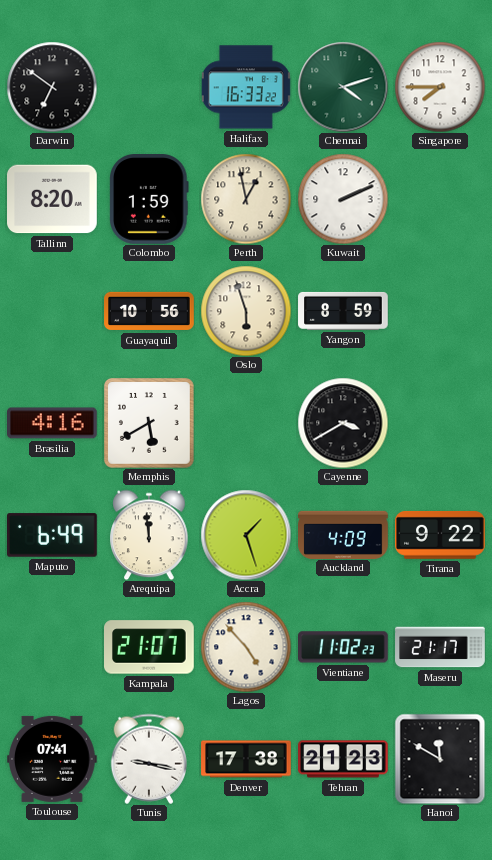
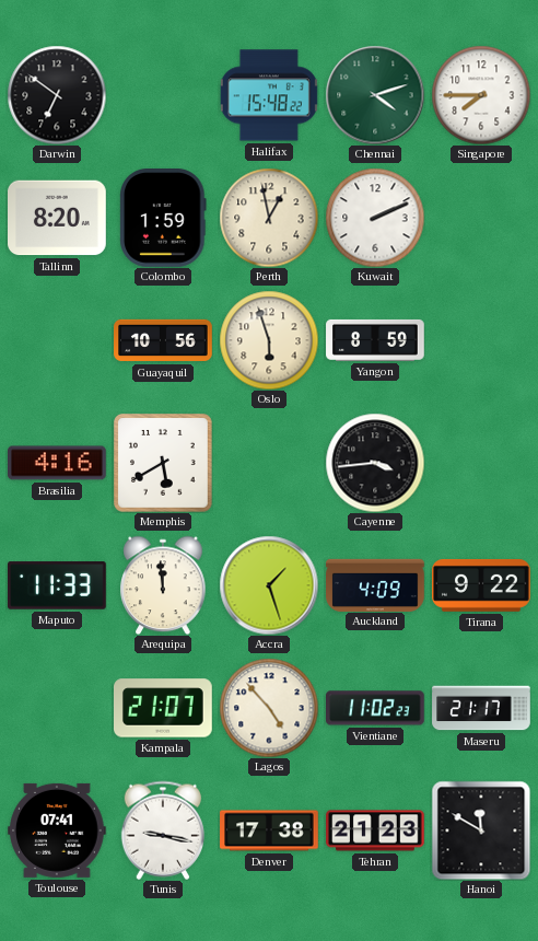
Halifax: 16:33 -> 15:48 (269, 95)
Cayenne: 3:40 -> 3:44 (375, 463)
Maputo: 6:49 -> 11:33 (58, 585)
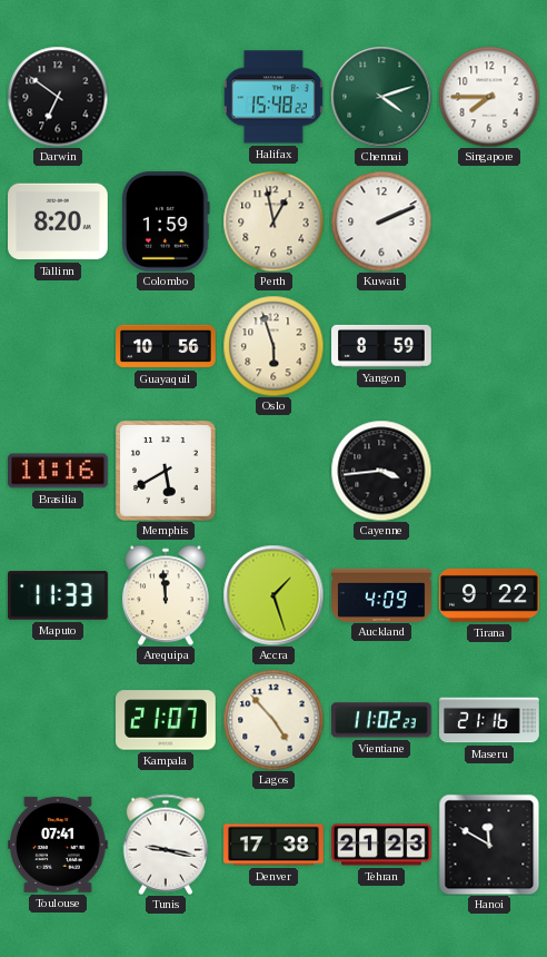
Brasilia: 4:16 -> 11:16 (59, 471)
Maseru: 21:17 -> 21:16 (489, 720)
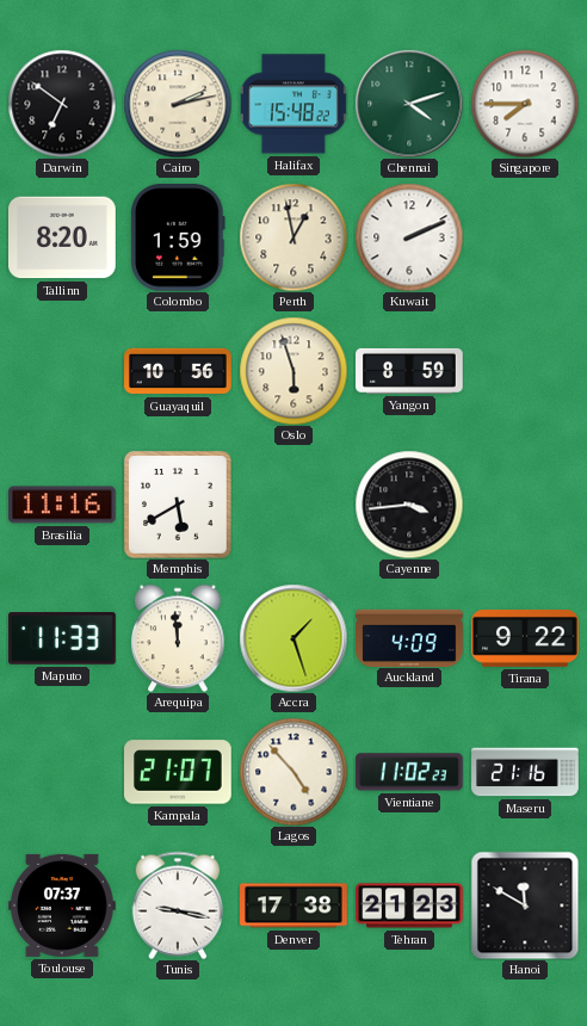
Cairo: none -> 2:13 (178, 104)
Toulouse: 07:41 -> 07:37 (63, 906)
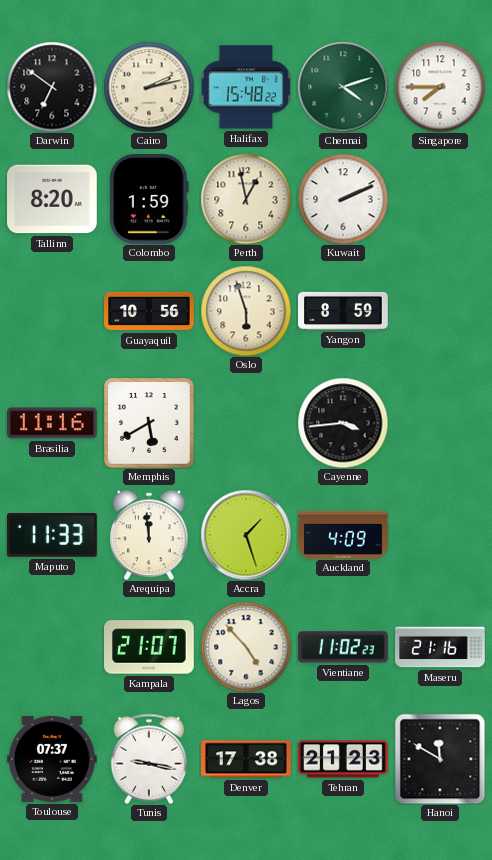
Tirana: 9:22 -> none (526, 638)
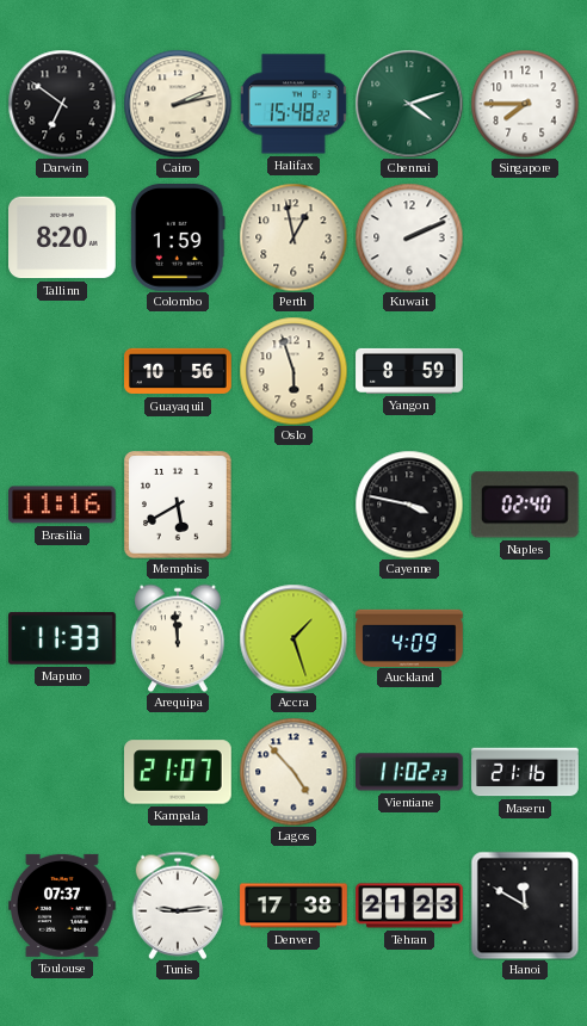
Cayenne: 3:44 -> 3:47 (409, 505)
Naples: none -> 02:40 (525, 505)
Tunis: 9:17 -> 9:14 (177, 906)
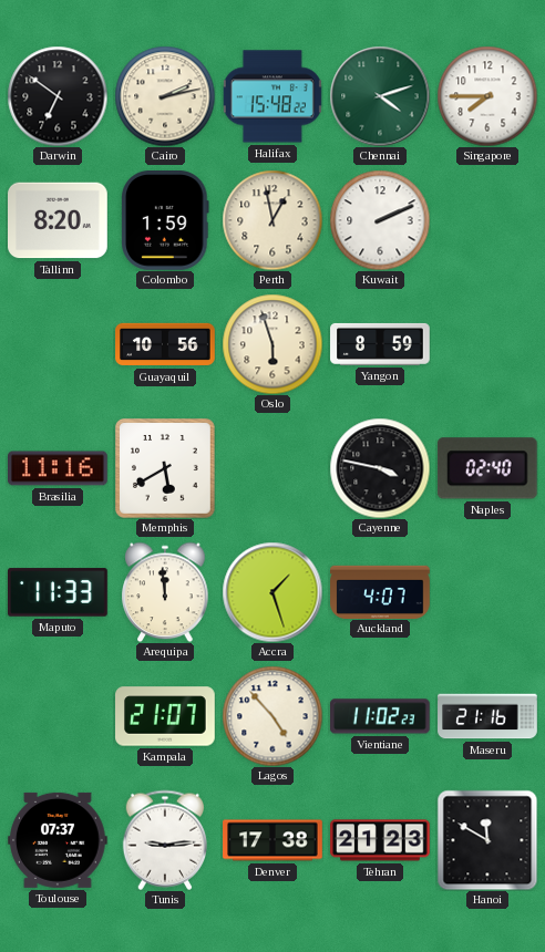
Auckland: 4:09 -> 4:07 (380, 591)
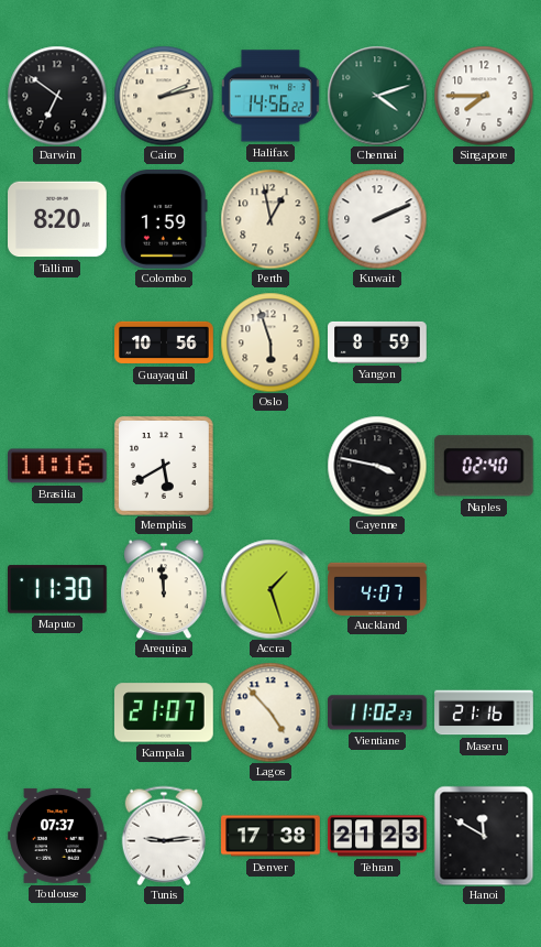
Halifax: 15:48 -> 14:56 (270, 96)
Maputo: 11:33 -> 11:30 (58, 589)
